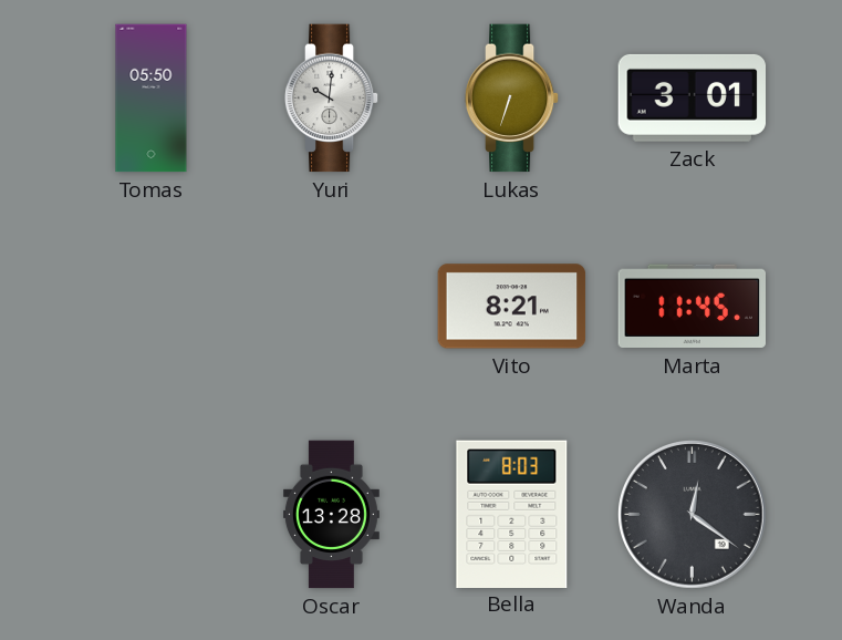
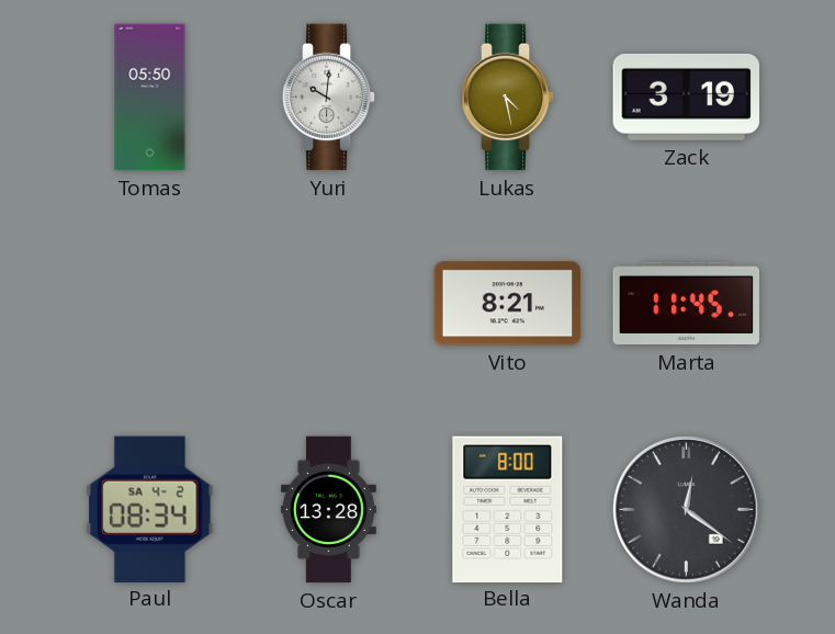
Lukas: 6:33 -> 4:28 (508, 98)
Zack: 3:01 -> 3:19 (687, 97)
Paul: none -> 08:34 (150, 509)
Bella: 8:03 -> 8:00 (508, 509)
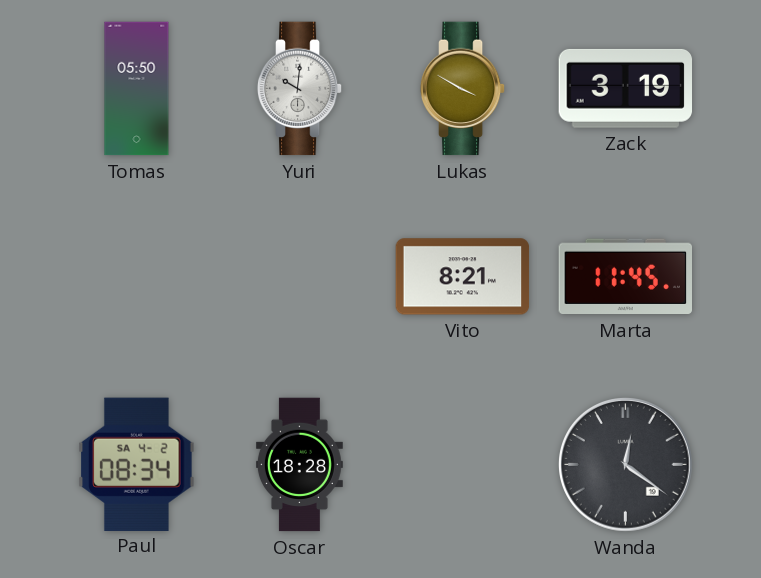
Lukas: 4:28 -> 3:50 (463, 89)
Oscar: 13:28 -> 18:28 (299, 465)
Bella: 8:00 -> none (508, 509)
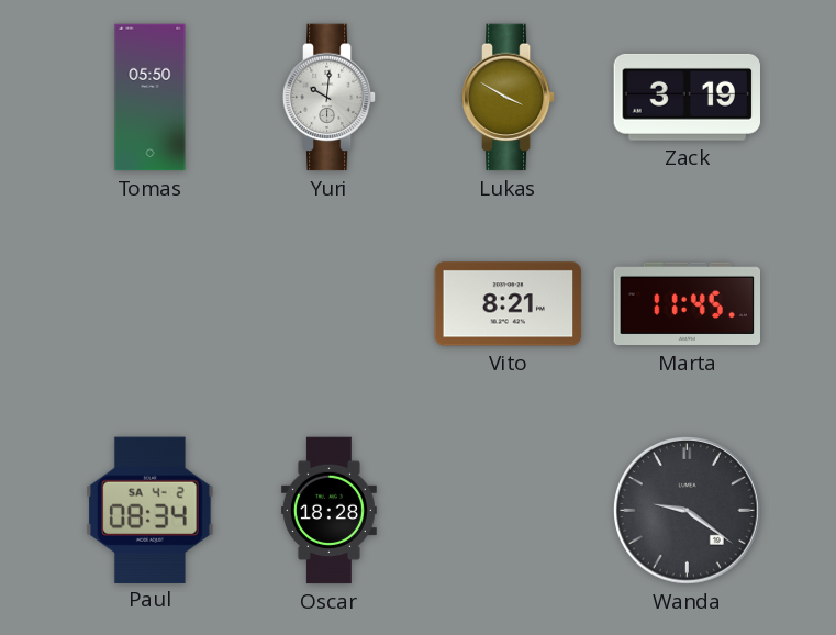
Wanda: 12:21 -> 9:21 (688, 511)
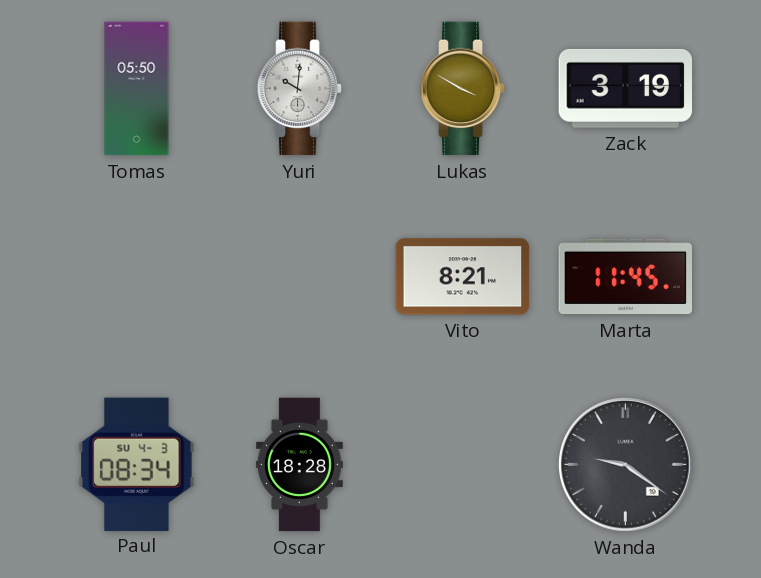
Paul date: SA 4-2 -> SU 4-3 (137, 464)
